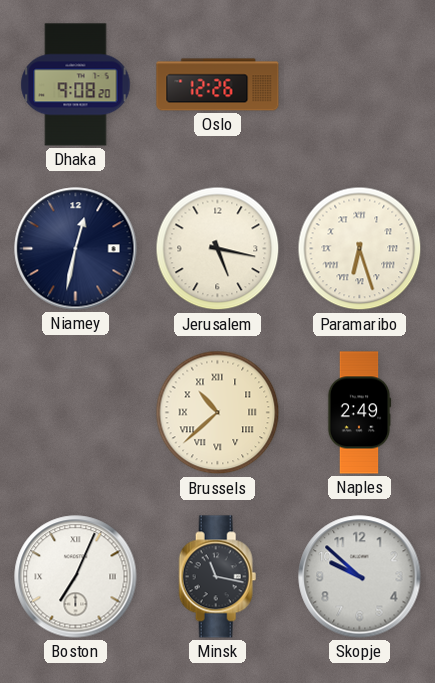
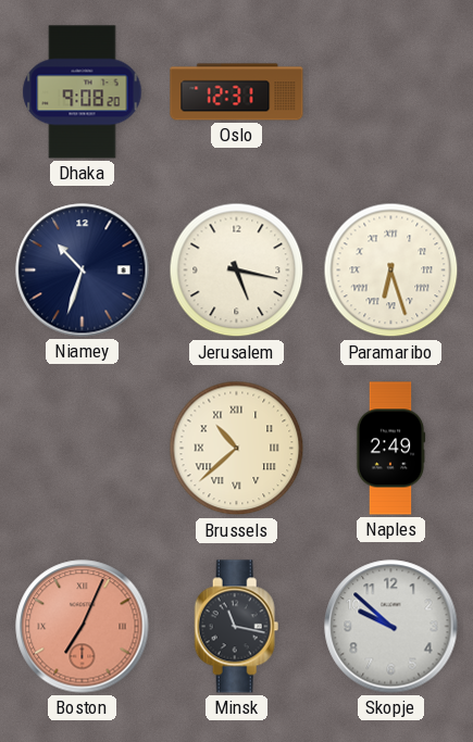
Oslo: 12:26 -> 12:31 (237, 92)
Niamey: 12:32 -> 10:33 (83, 271)
Boston dial: white -> salmon (83, 627)
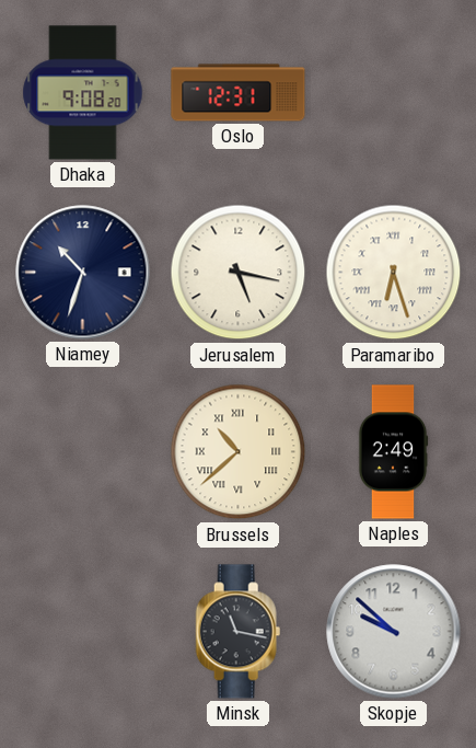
Boston: 7:04 -> none (83, 627)
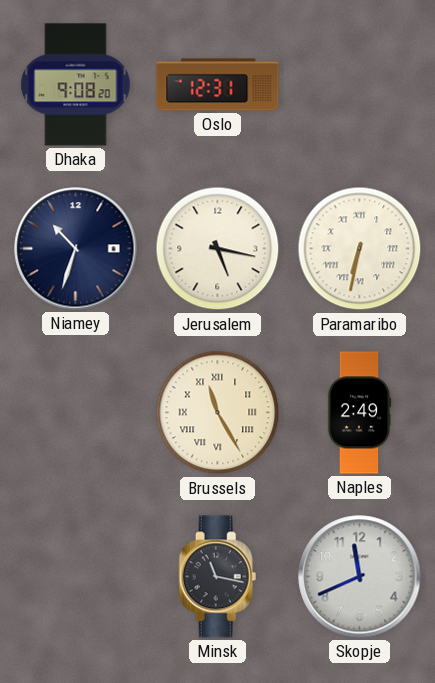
Paramaribo: 6:27 -> 6:32 (360, 249)
Brussels: 10:38 -> 11:25 (218, 413)
Skopje: 9:52 -> 11:41 (360, 577)
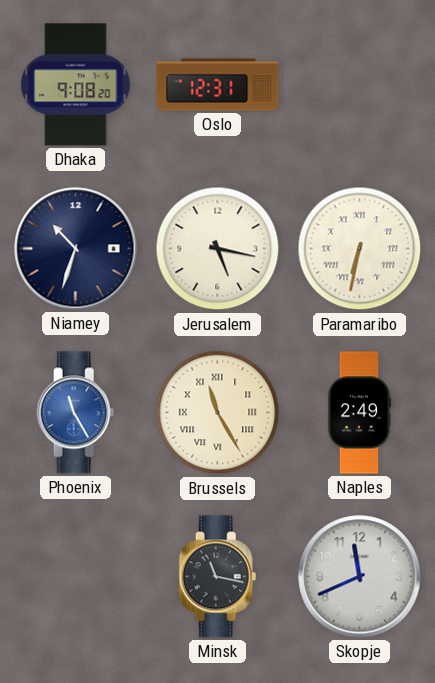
Phoenix: none -> 11:25 (76, 413)
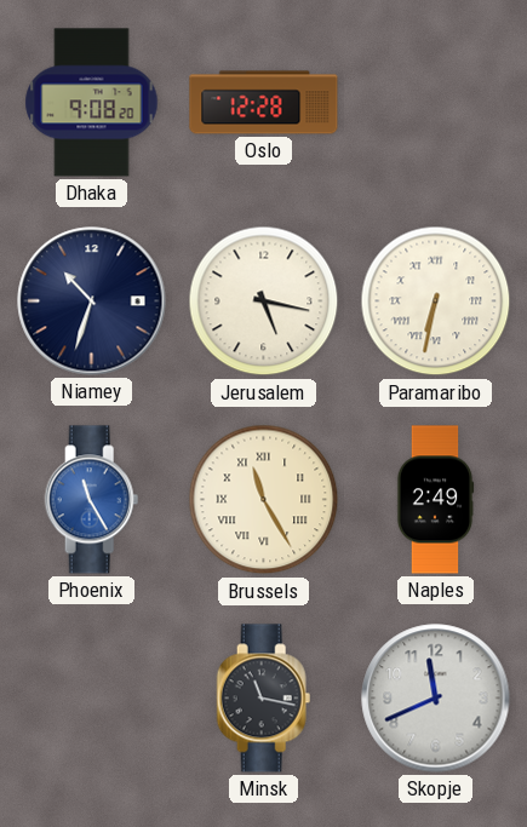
Oslo: 12:31 -> 12:28 (264, 103)
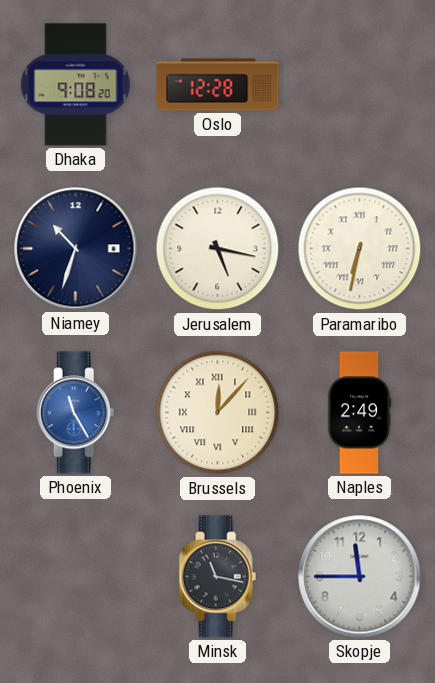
Brussels: 11:25 -> 12:07 (218, 413)
Skopje: 11:41 -> 11:45 (360, 577)
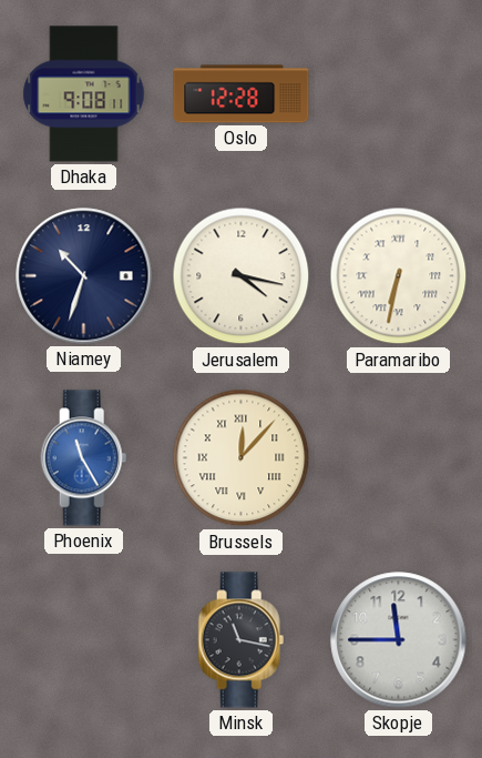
Dhaka: 9:08:20 -> 9:08:11 (84, 94)
Jerusalem: 5:17 -> 4:17 (242, 276)
Naples: 2:49 -> none (359, 413)
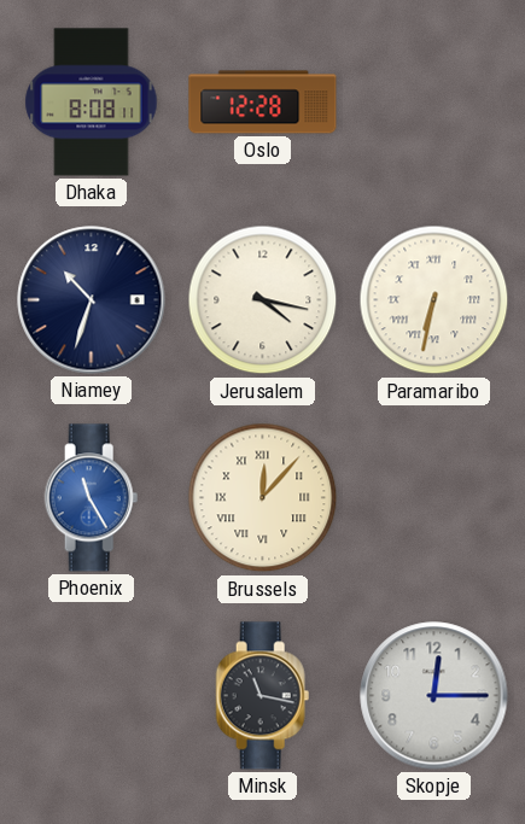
Dhaka: 9:08 -> 8:08 (92, 103)
Skopje: 11:45 -> 12:15 (434, 696)
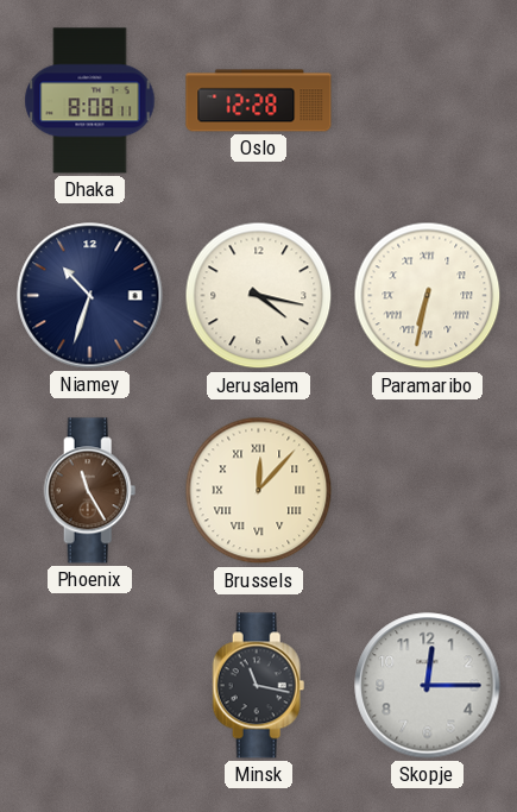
Phoenix dial: blue -> brown (90, 491)
